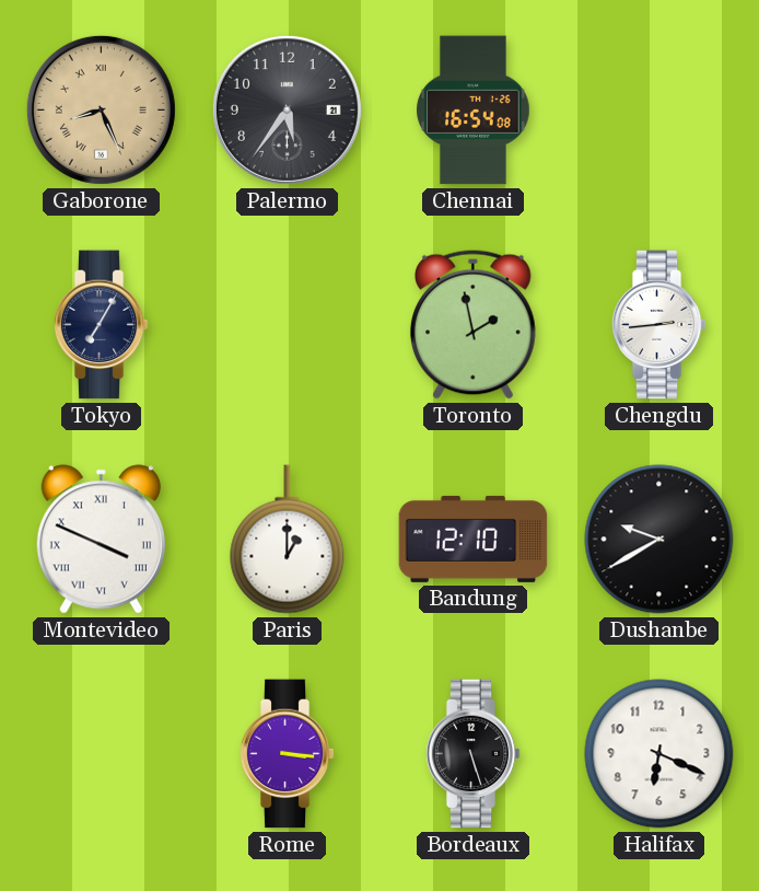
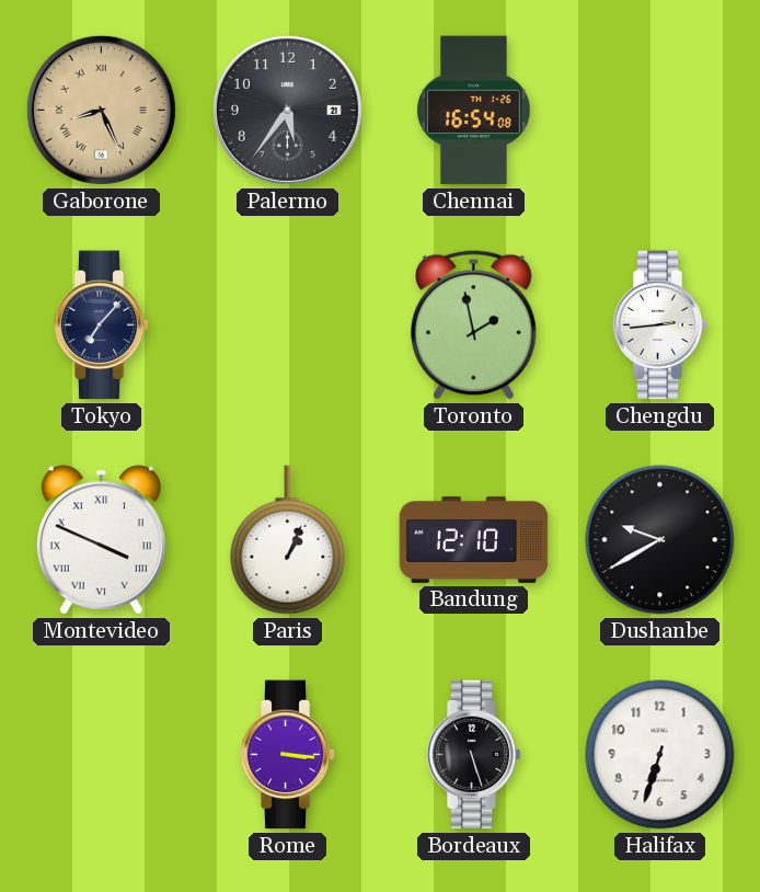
Tokyo: 7:05 -> 7:07 (101, 325)
Paris: 1:00 -> 1:04 (288, 540)
Halifax: 6:19 -> 6:33 (660, 755)
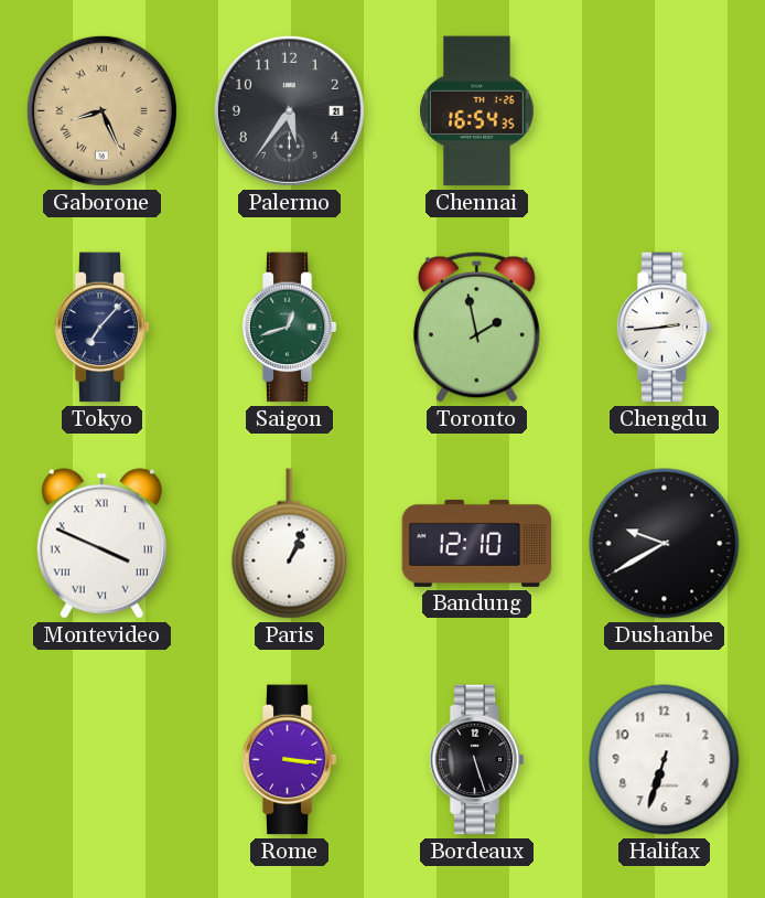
Chennai: 16:54:08 -> 16:54:35 (477, 111)
Saigon: none -> 12:42 (289, 328)
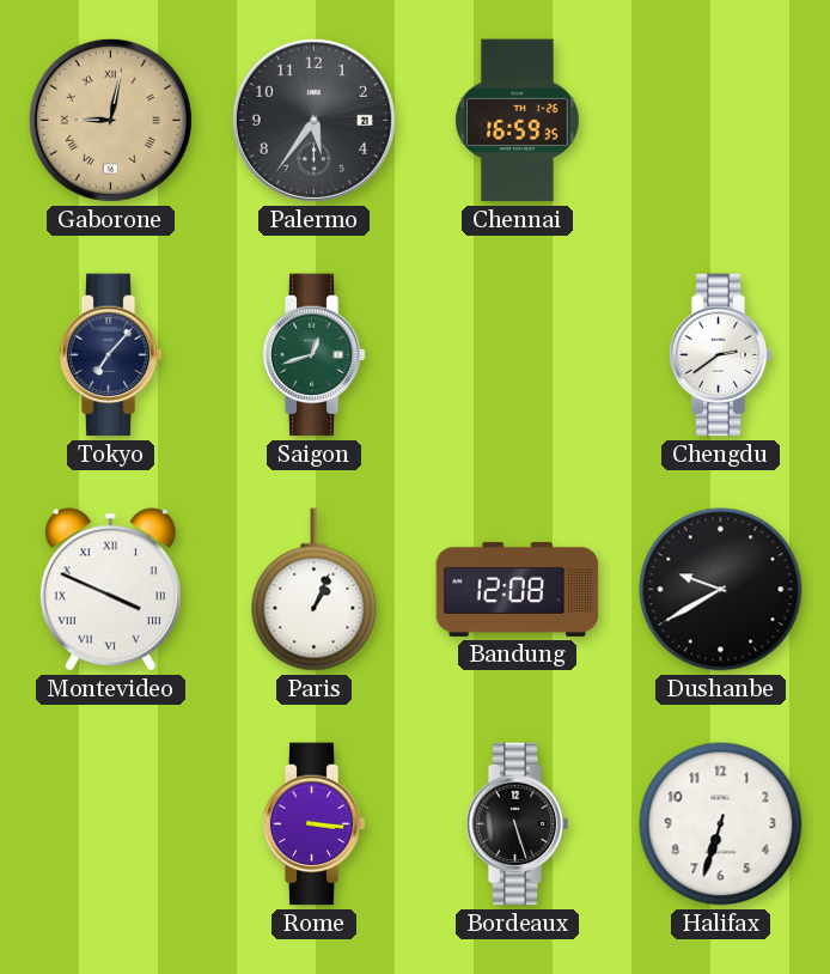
Gaborone: 8:26 -> 9:02 (110, 120)
Chennai: 16:54 -> 16:59 (518, 121)
Toronto: 1:58 -> none (476, 327)
Chengdu: 2:44 -> 2:39 (720, 355)
Bandung: 12:10 -> 12:08 (518, 589)
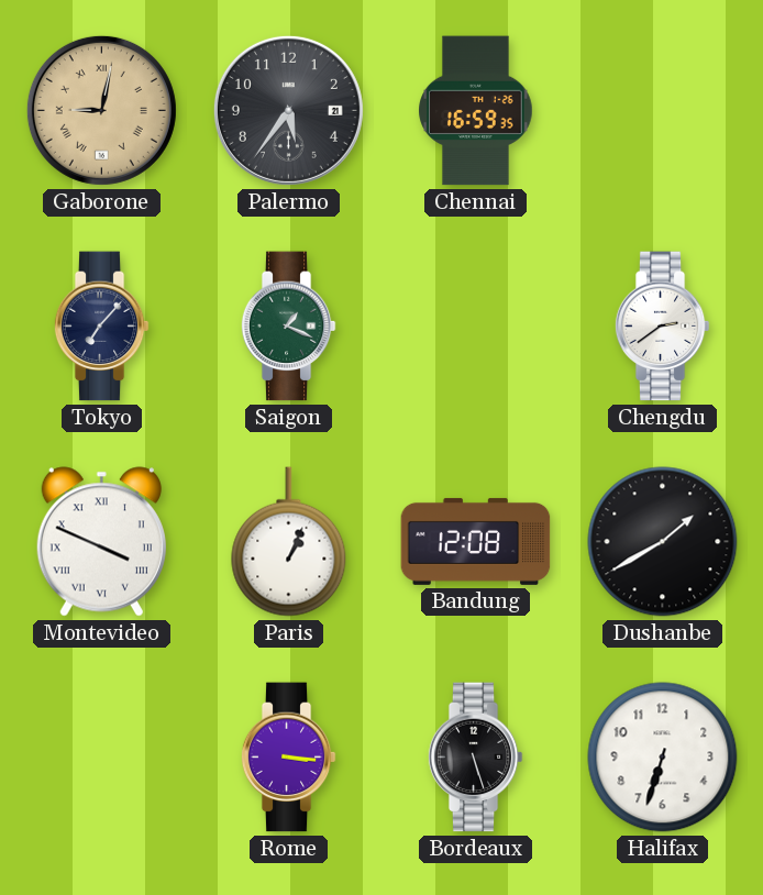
Saigon: 12:42 -> 1:19 (288, 327)
Dushanbe: 9:40 -> 1:40 (663, 542)
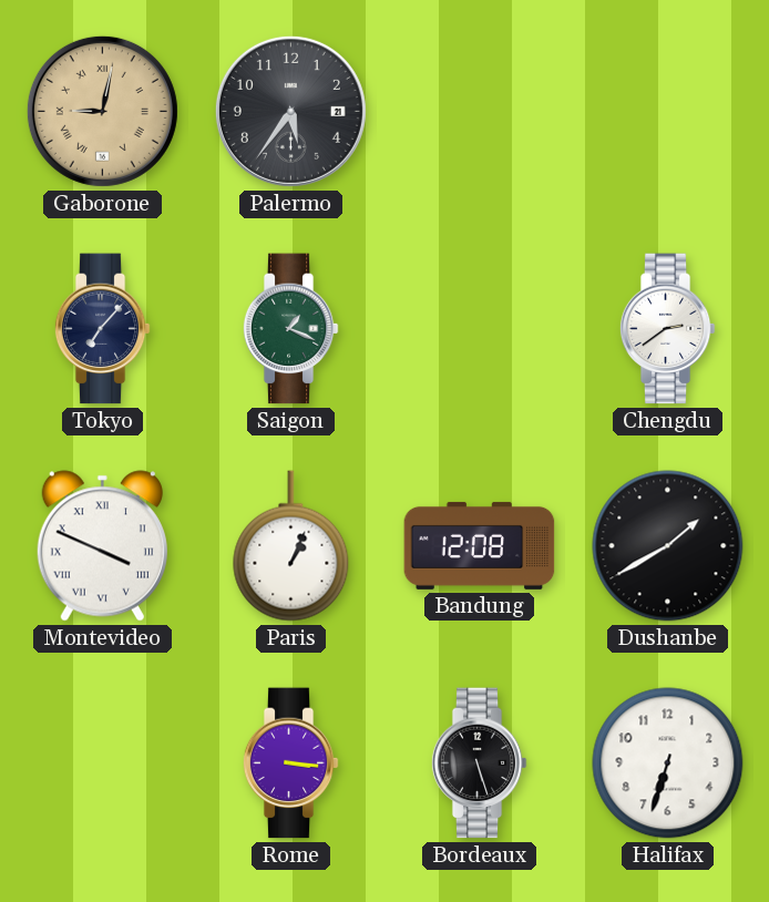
Chennai: 16:59 -> none (476, 111)
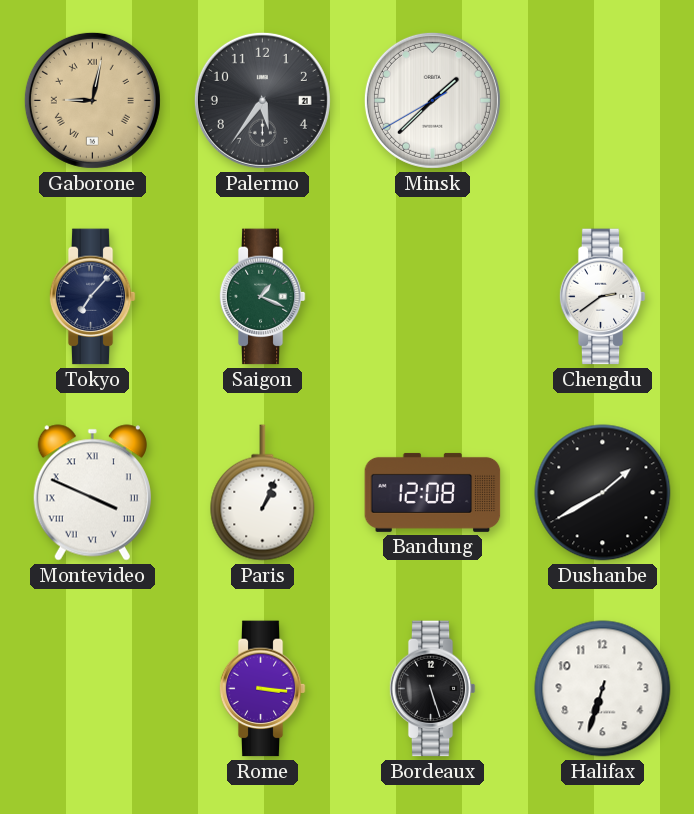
Minsk: none -> 1:37 (432, 100)
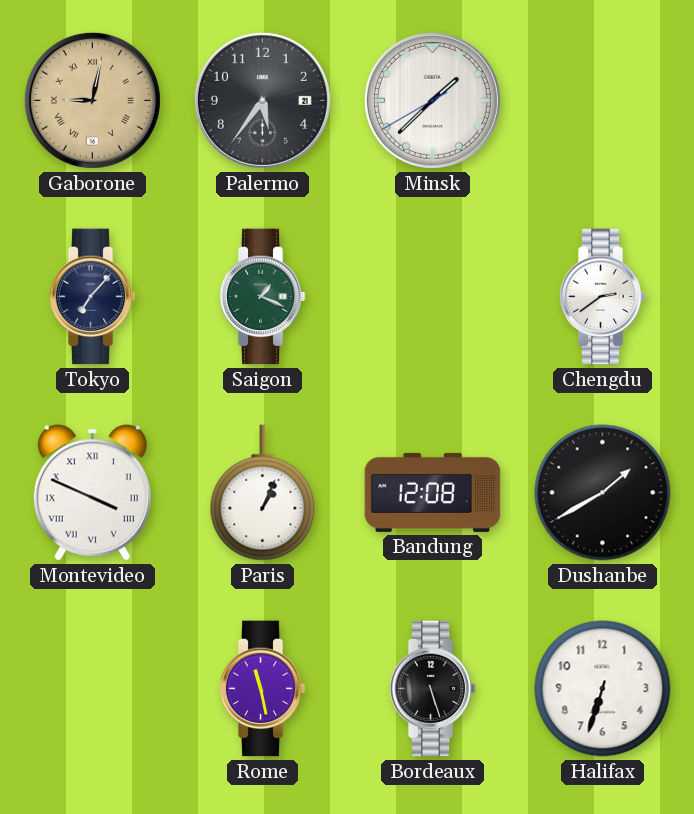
Rome: 3:16 -> 11:28 (262, 689)
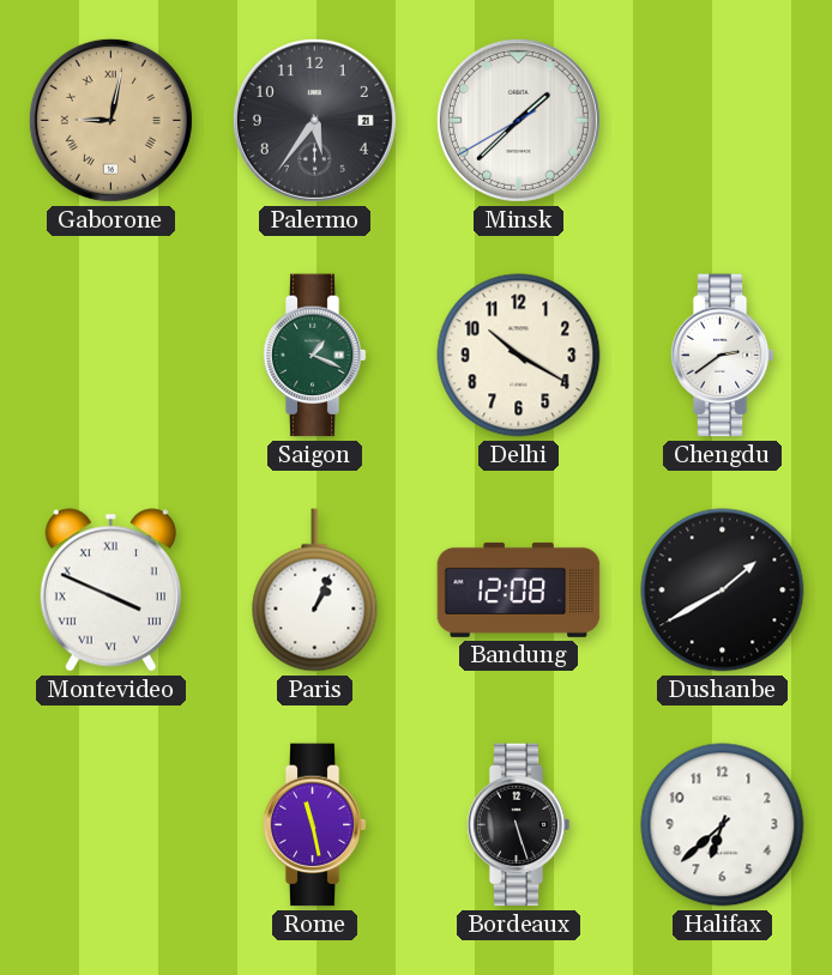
Tokyo: 7:07 -> none (92, 297)
Delhi: none -> 10:20 (519, 356)
Halifax: 6:33 -> 6:38 (723, 825)
